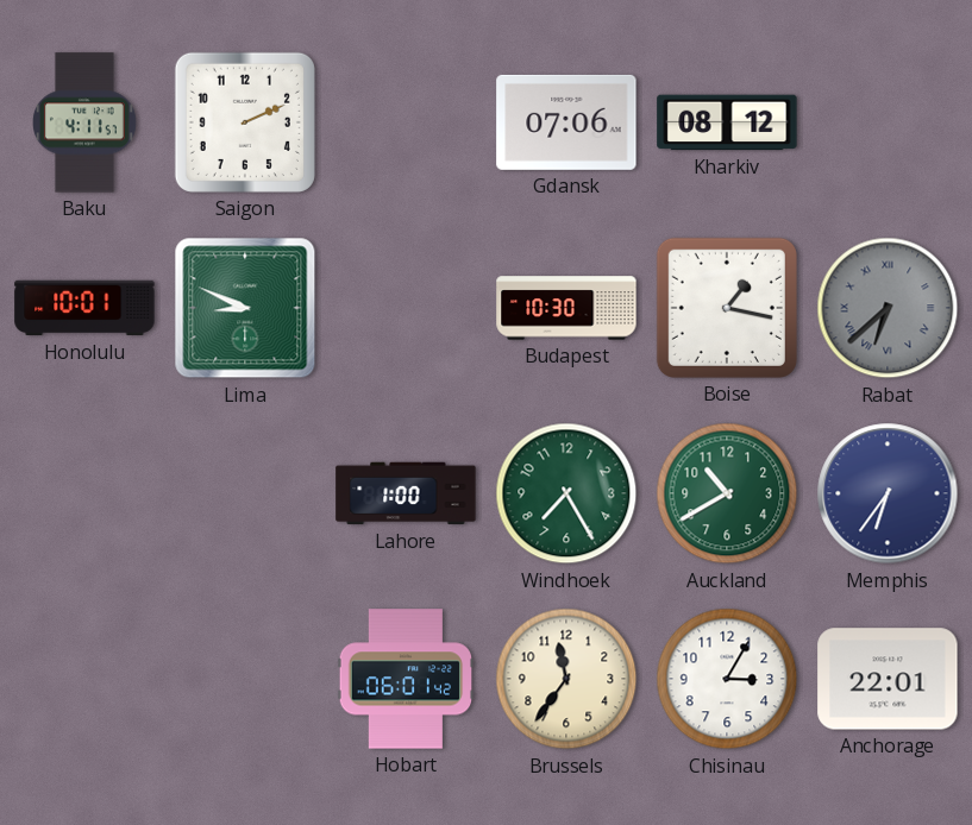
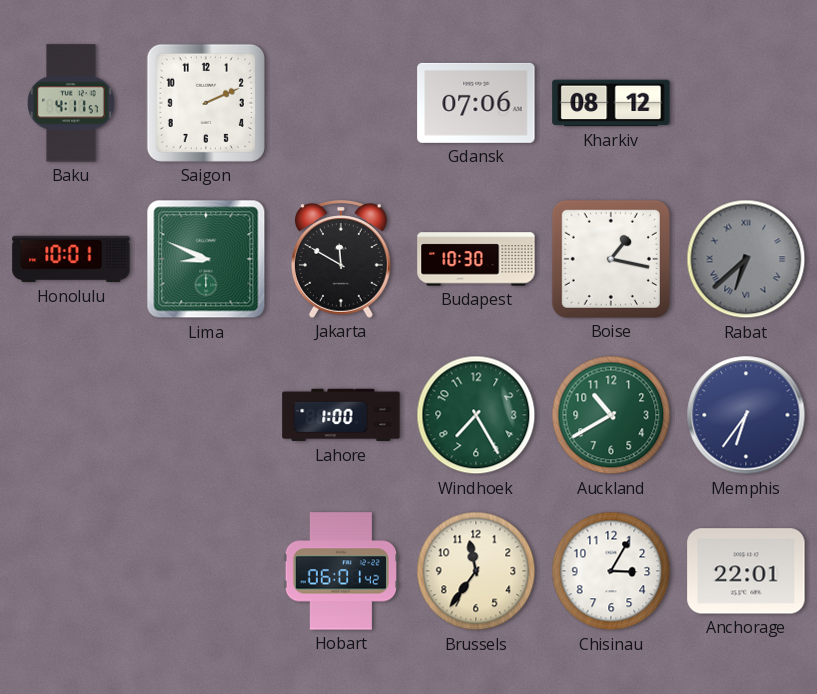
Jakarta: none -> 11:50 (342, 259)
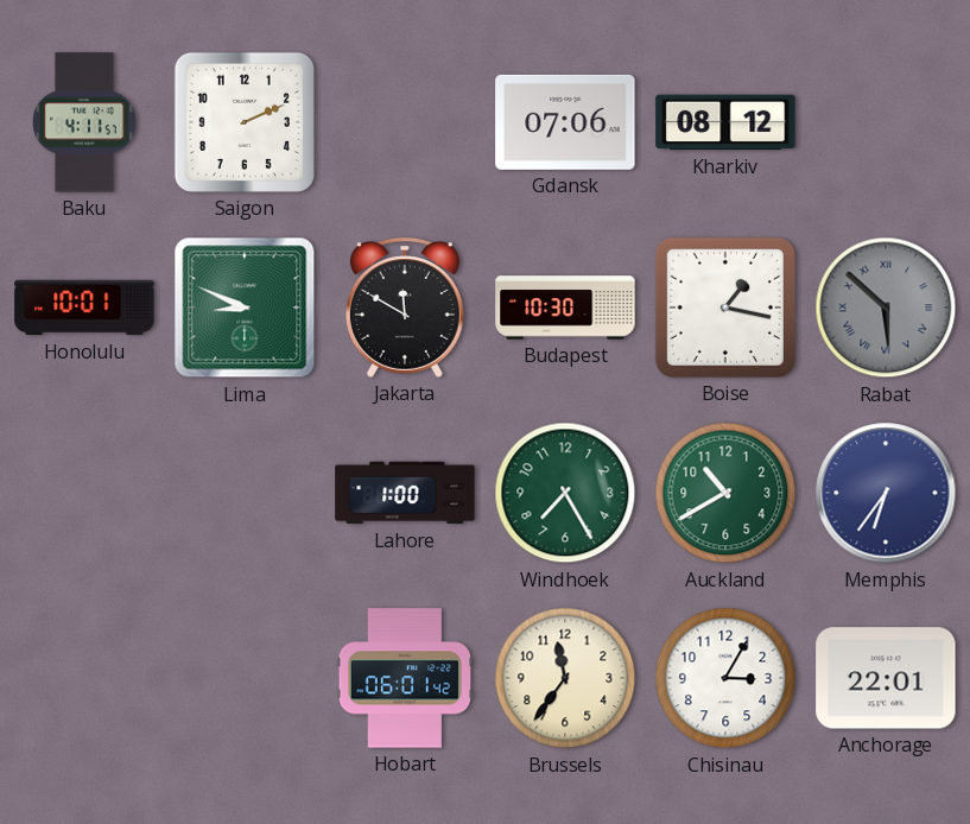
Rabat: 6:38 -> 5:52 (886, 308)
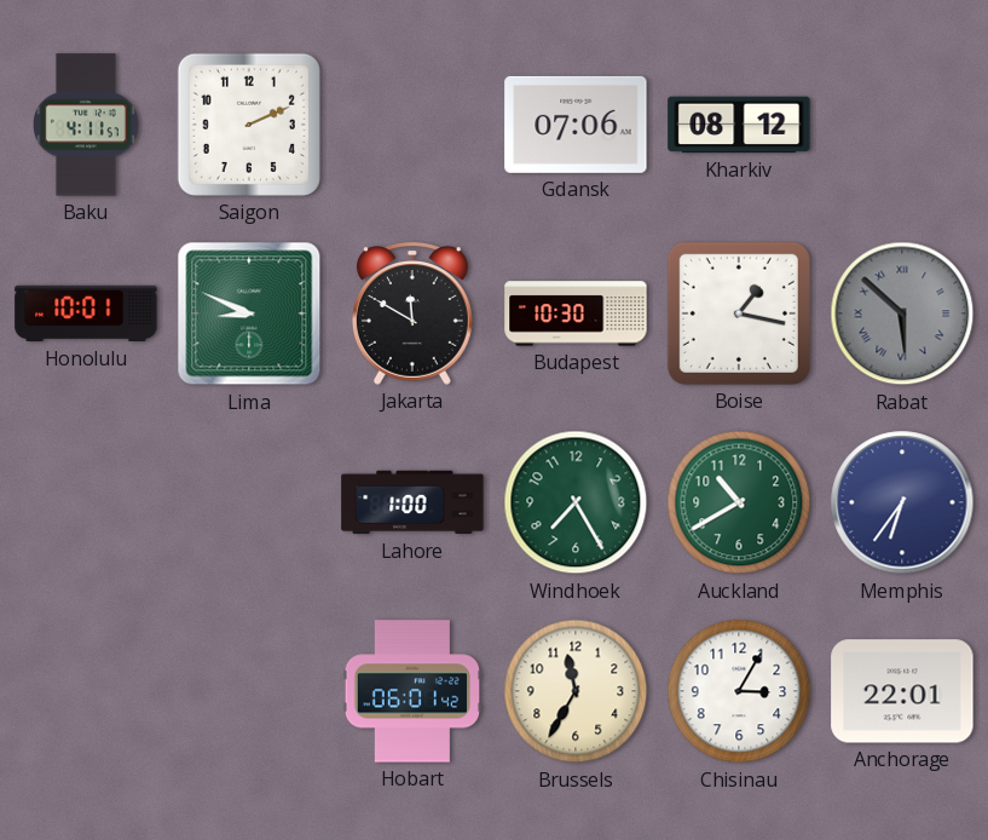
Brussels: 11:36 -> 11:35 (576, 691)
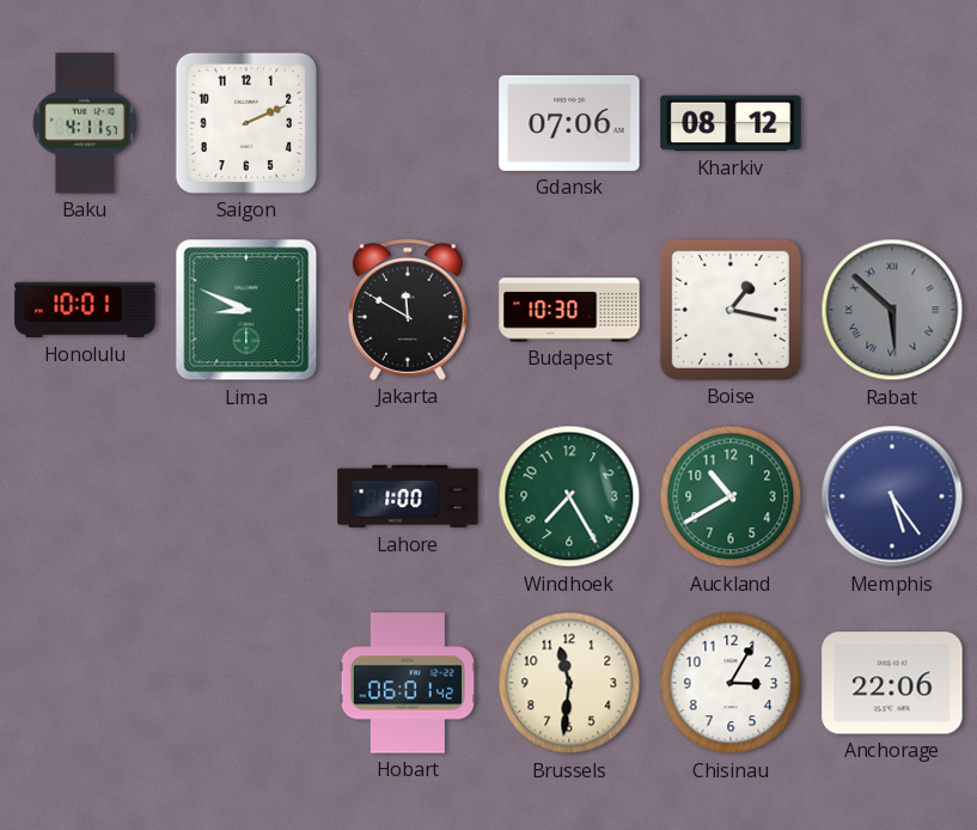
Memphis: 6:36 -> 5:24 (892, 496)
Brussels: 11:35 -> 11:31 (569, 683)
Anchorage: 22:01 -> 22:06 (892, 683)
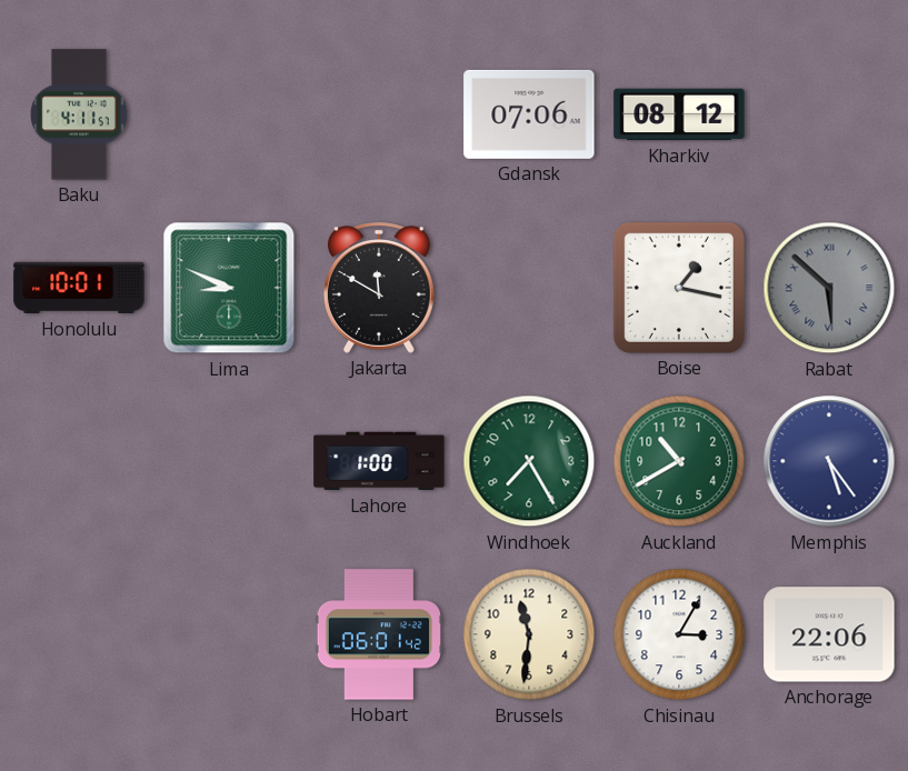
Saigon: 2:11 -> none (246, 123)
Budapest: 10:30 -> none (569, 310)
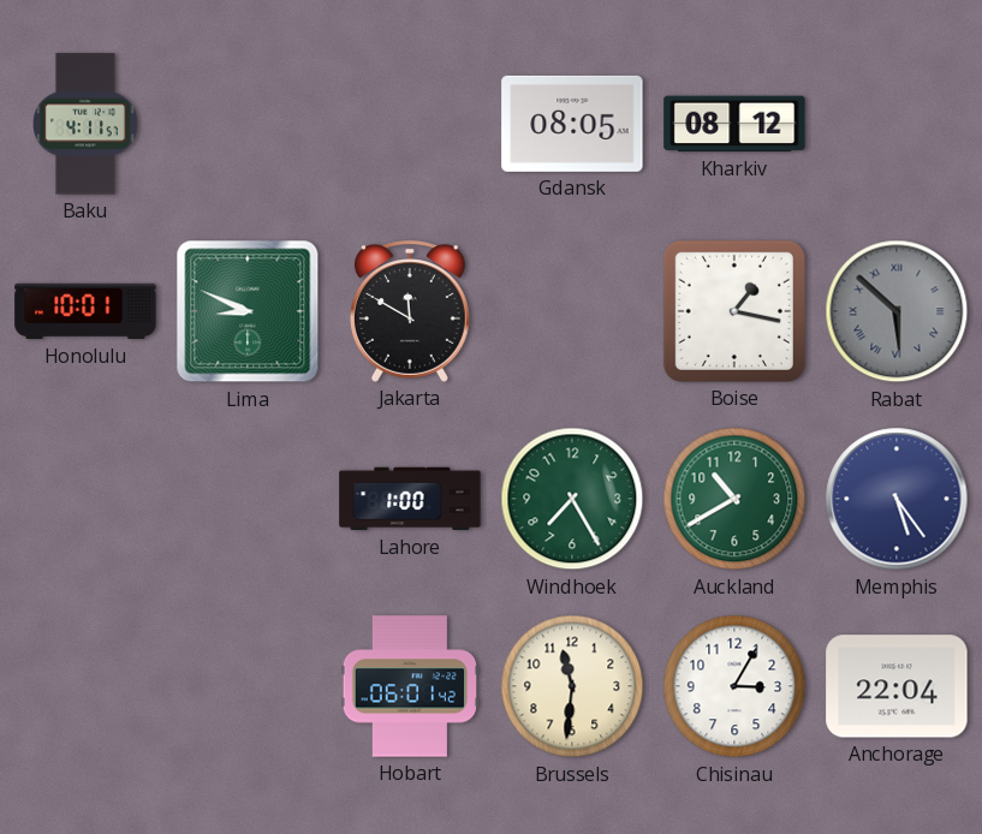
Gdansk: 07:06 -> 08:05 (572, 124)
Anchorage: 22:06 -> 22:04 (897, 686)
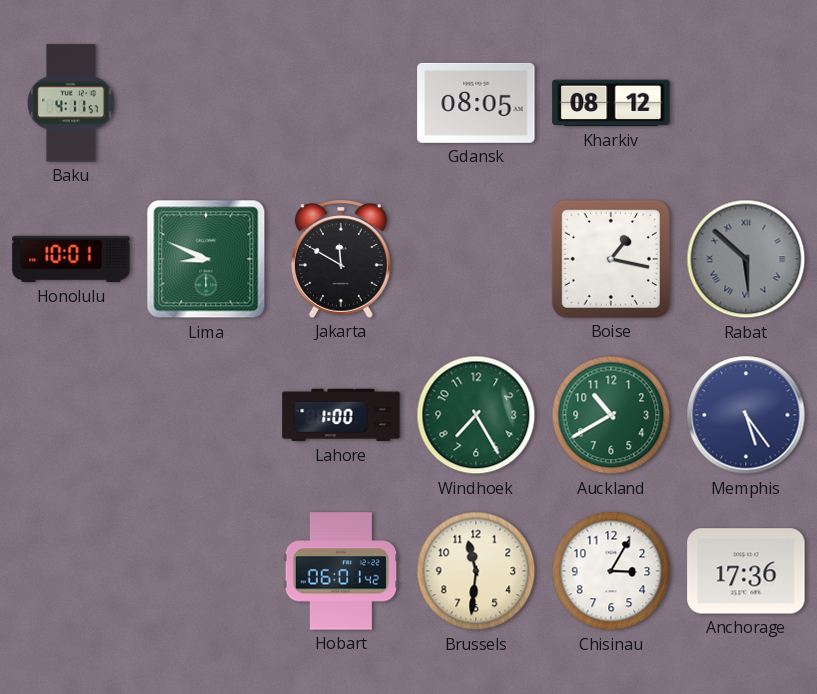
Anchorage: 22:04 -> 17:36 (746, 571)
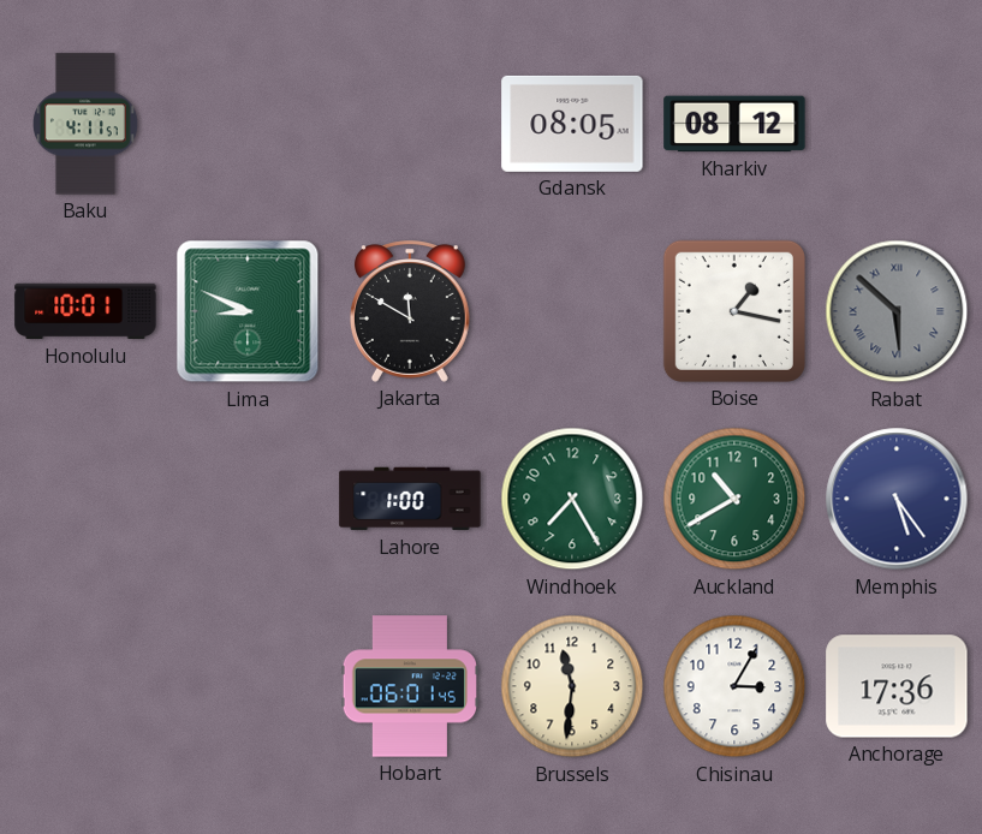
Hobart: 06:01:42 -> 06:01:45 (409, 686)
